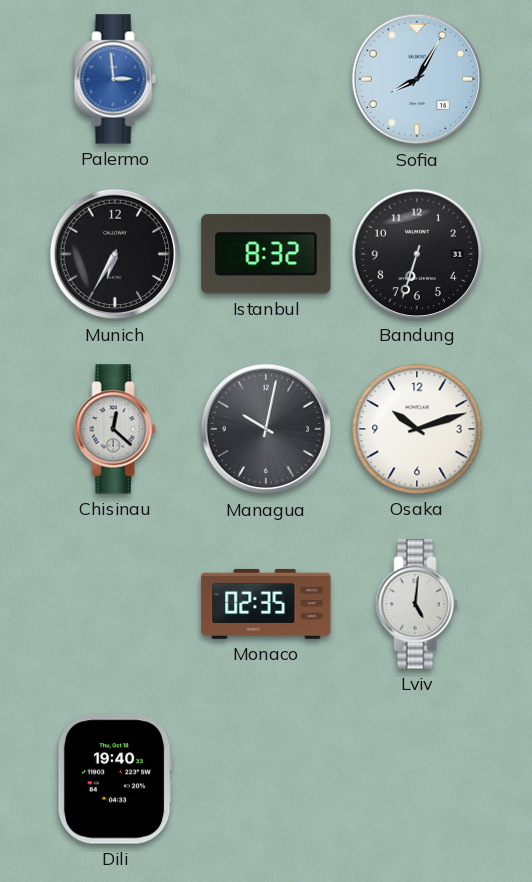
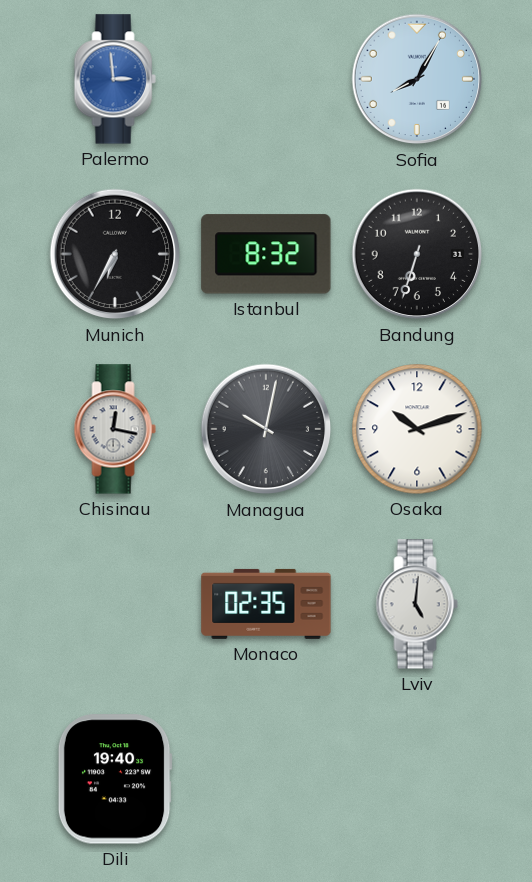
Chisinau: 12:22 -> 12:17 (115, 429)
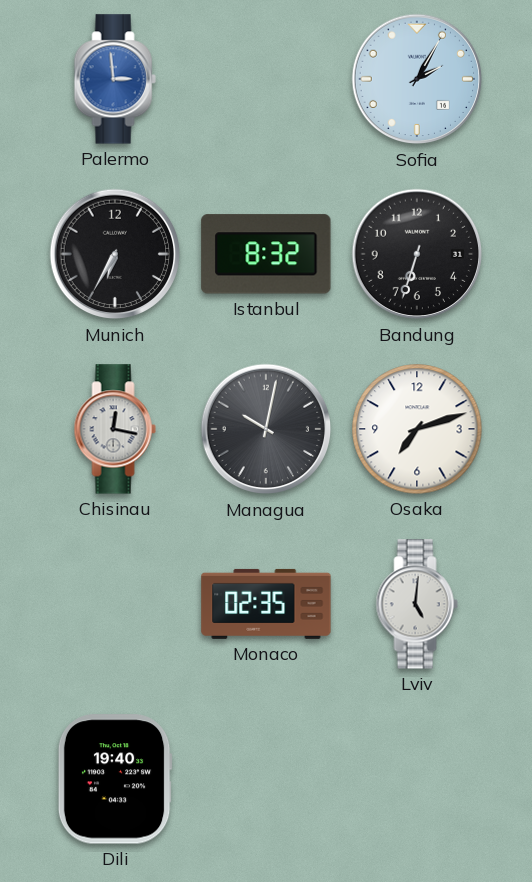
Sofia: 8:05 -> 2:05 (417, 79)
Osaka: 10:12 -> 7:12 (417, 429)
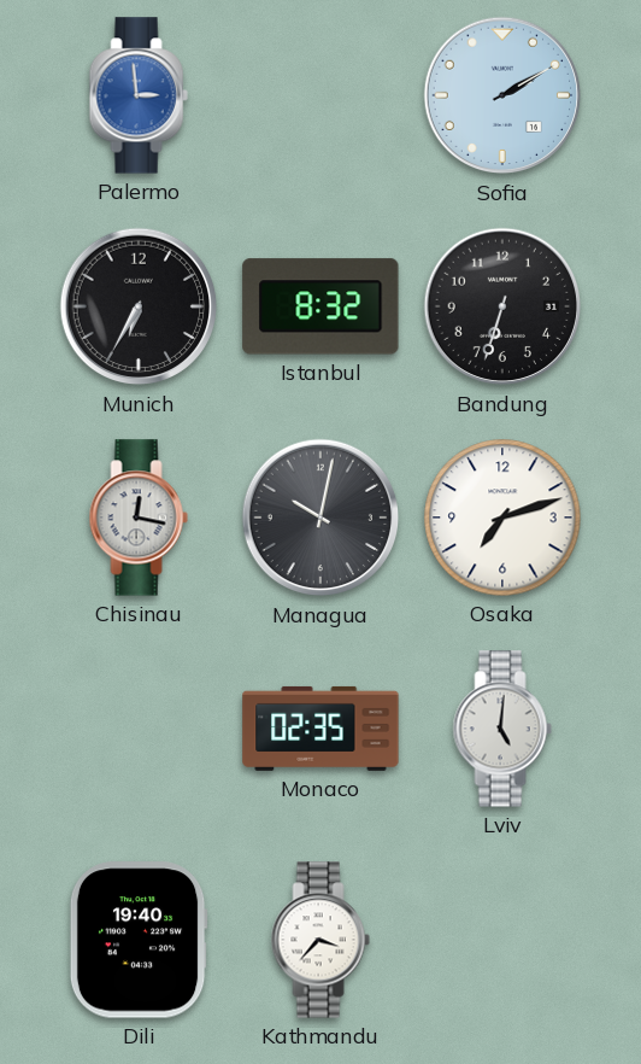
Sofia: 2:05 -> 2:10 (502, 95)
Kathmandu: none -> 3:37 (320, 940)
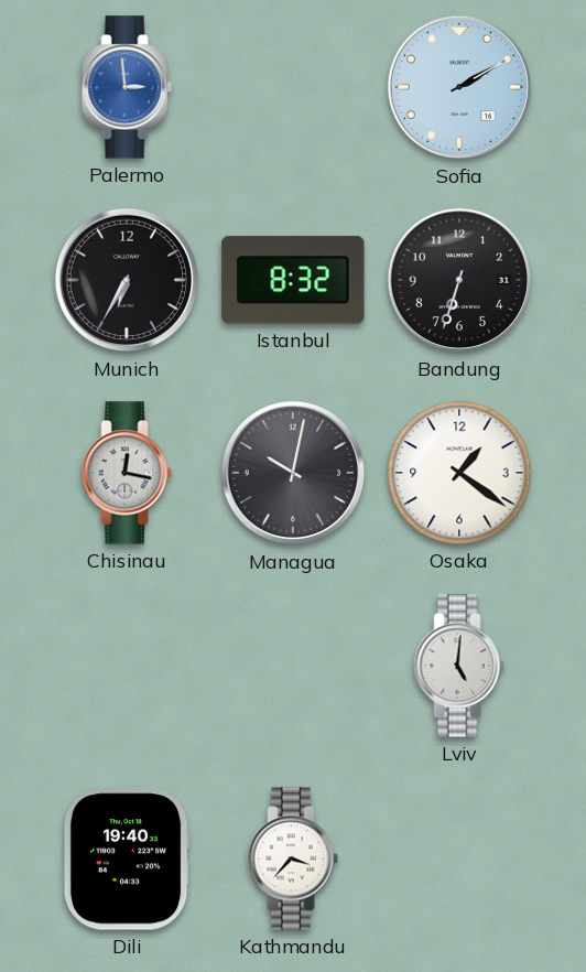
Osaka: 7:12 -> 1:21 (459, 473)
Monaco: 02:35 -> none (320, 729)
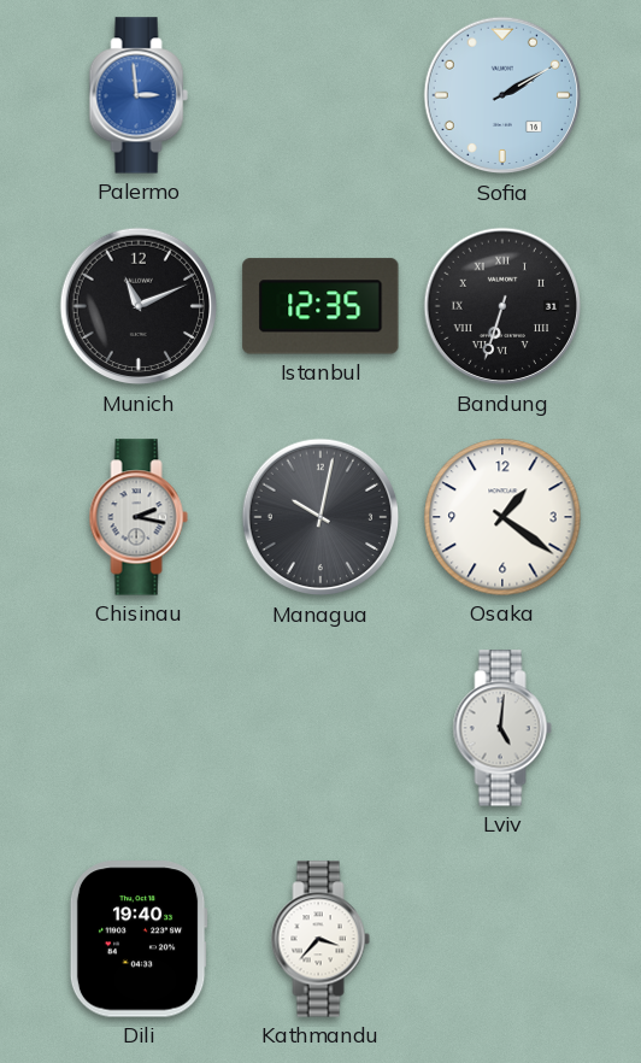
Munich: 6:35 -> 11:11 (139, 306)
Istanbul: 8:32 -> 12:35 (320, 306)
Bandung numerals: Arabic -> Roman (502, 306)
Chisinau: 12:17 -> 2:17 (139, 517)
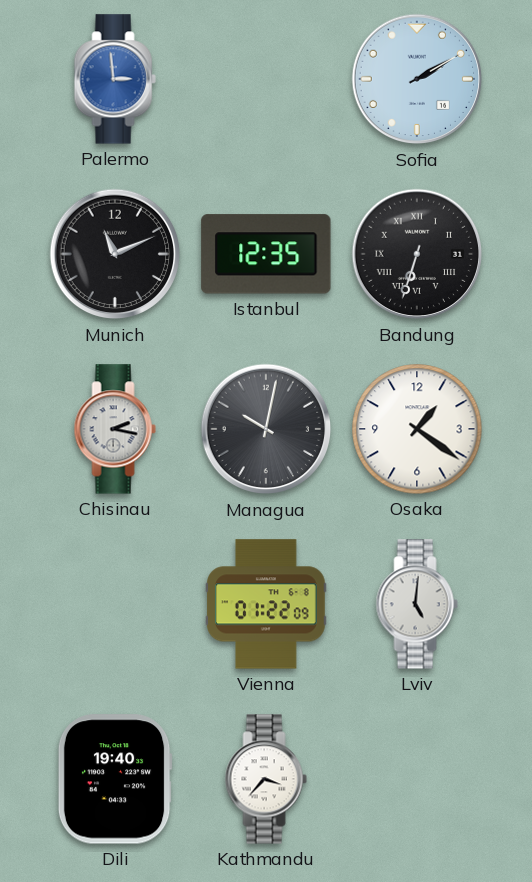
Vienna: none -> 01:22 (267, 604)
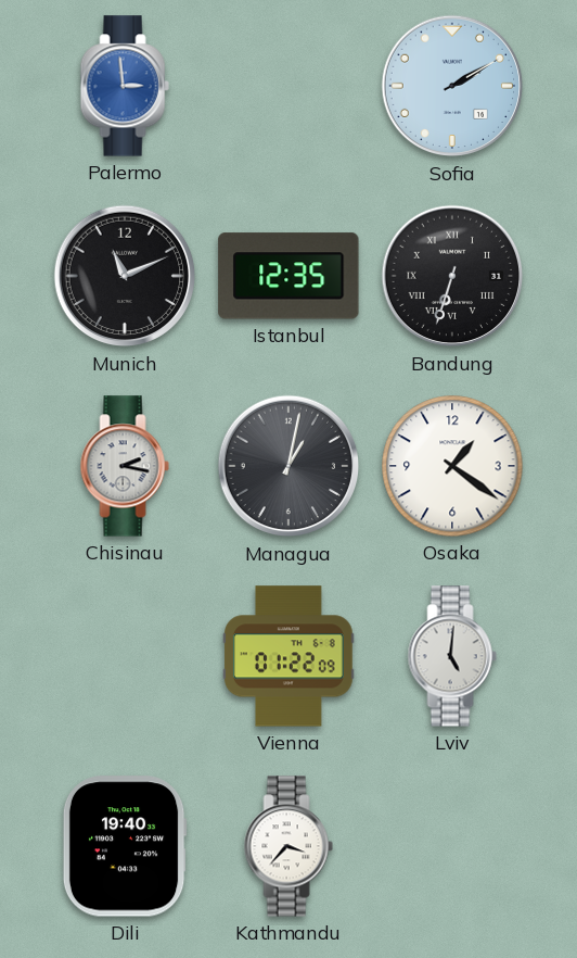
Managua: 10:02 -> 1:02 (288, 466)
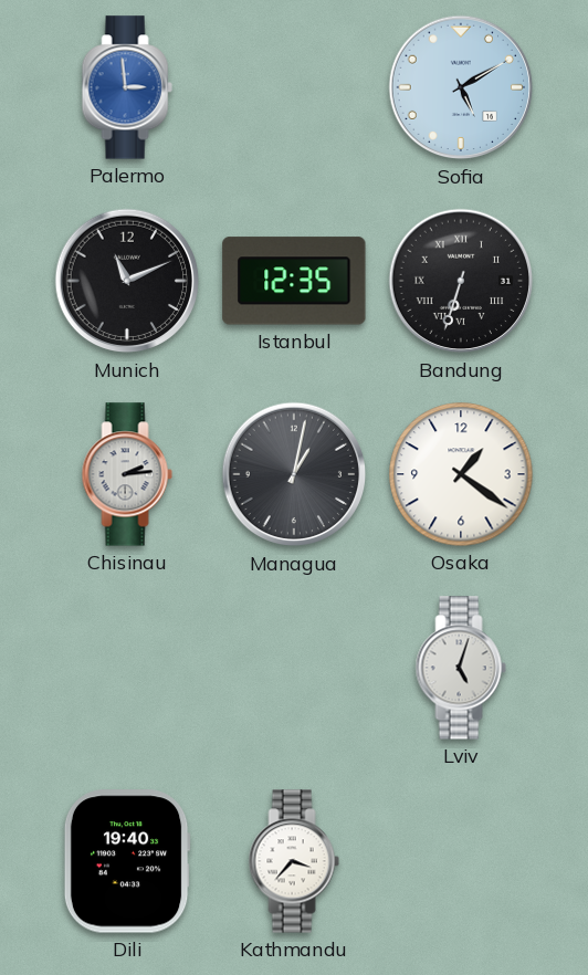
Sofia: 2:10 -> 5:10 (461, 87)
Chisinau: 2:17 -> 2:14 (127, 474)
Vienna: 01:22 -> none (290, 656)
Lviv: 5:01 -> 5:03 (461, 668)
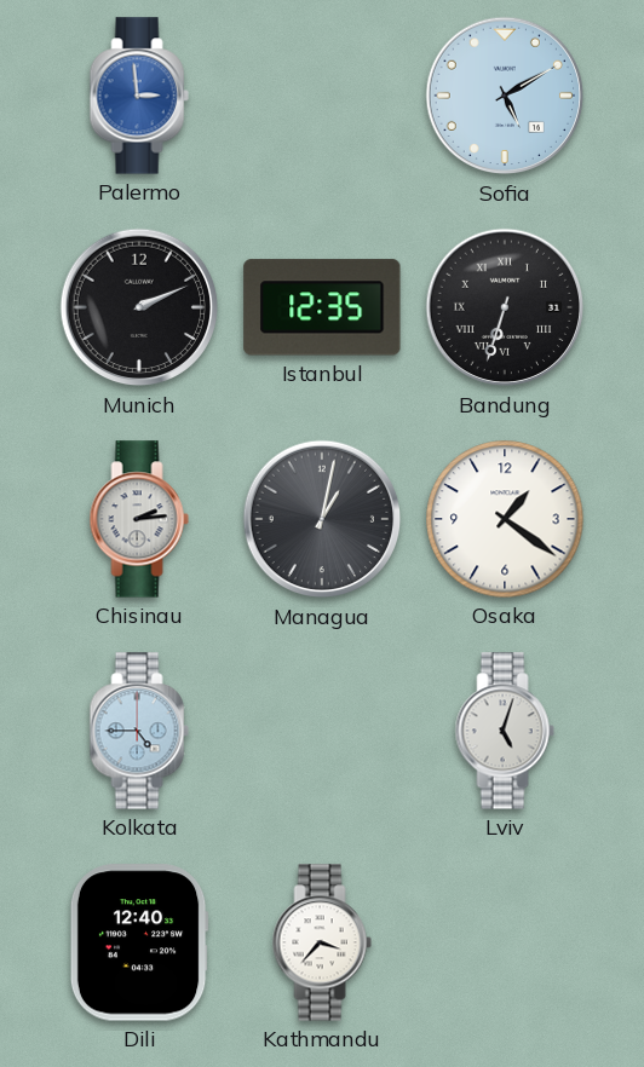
Munich: 11:11 -> 2:11 (139, 307)
Kolkata: none -> 4:45 (139, 731)
Dili: 19:40 -> 12:40 (139, 942)
